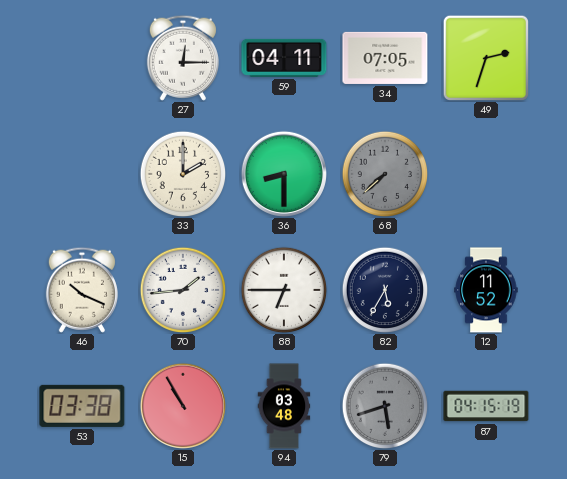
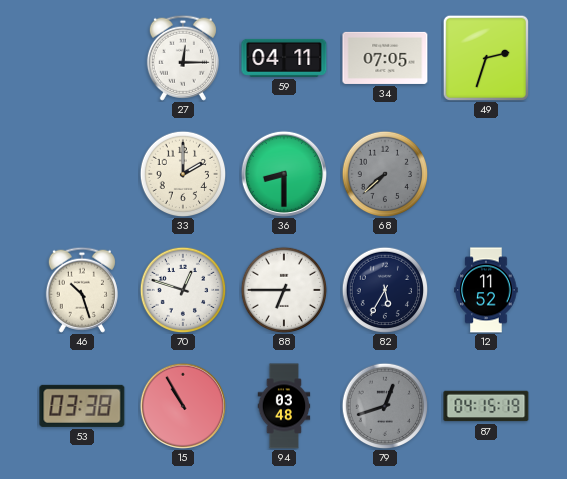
46: 10:19 -> 10:27 (82, 290)
70: 1:44 -> 12:48 (183, 290)
79: 5:42 -> 12:42 (385, 406)
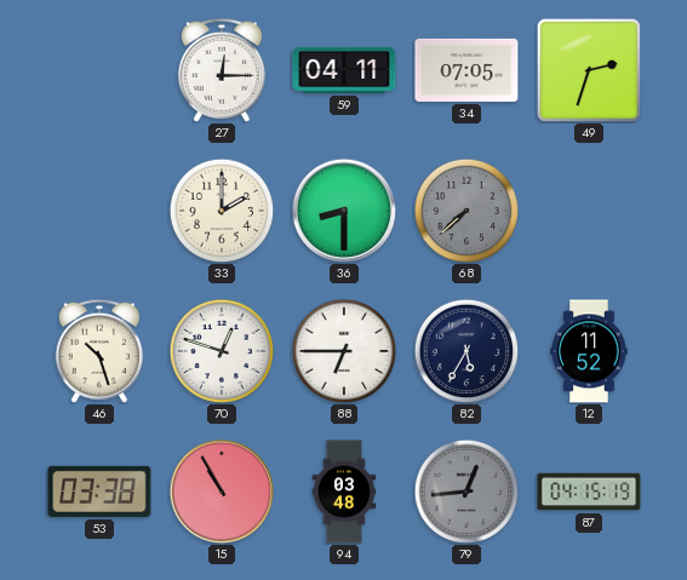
79: 12:42 -> 12:44 (466, 492)
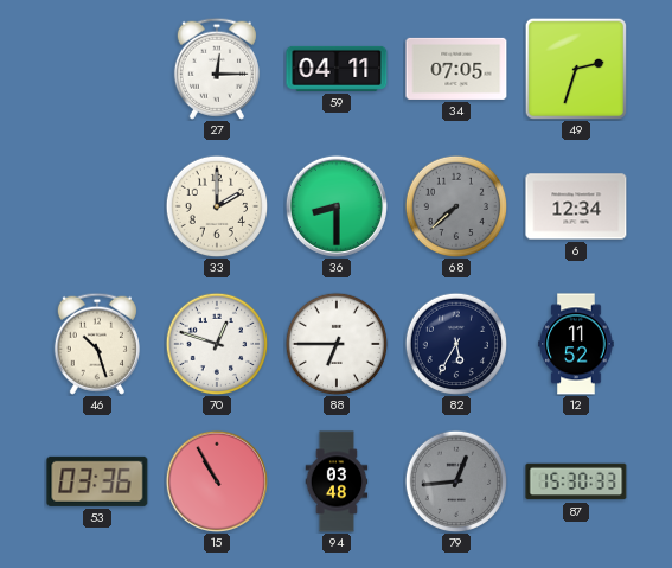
6: none -> 12:34 (576, 206)
53: 03:38 -> 03:36 (97, 481)
87: 04:15 -> 15:30 (576, 481)
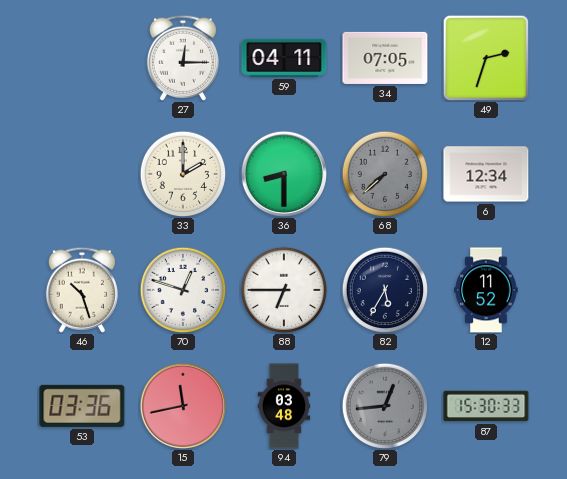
15: 10:55 -> 11:43 (183, 406)
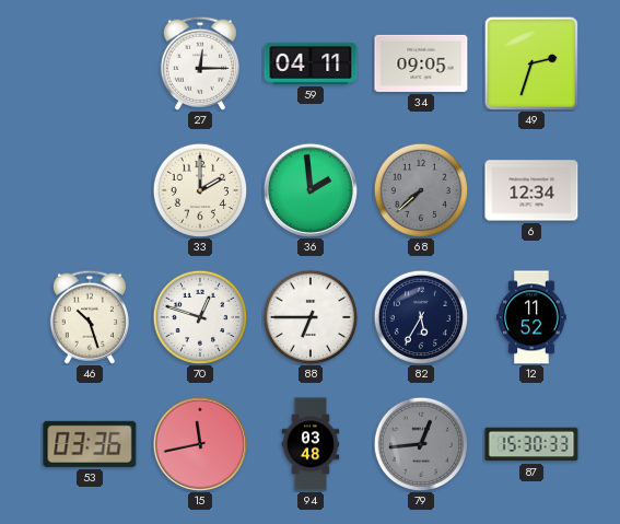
34: 07:05 -> 09:05 (421, 63)
36: 8:30 -> 1:59 (311, 190)
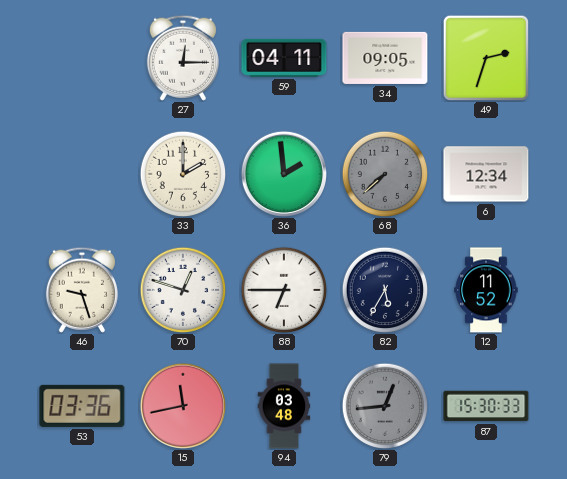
46: 10:27 -> 9:27 (82, 290)
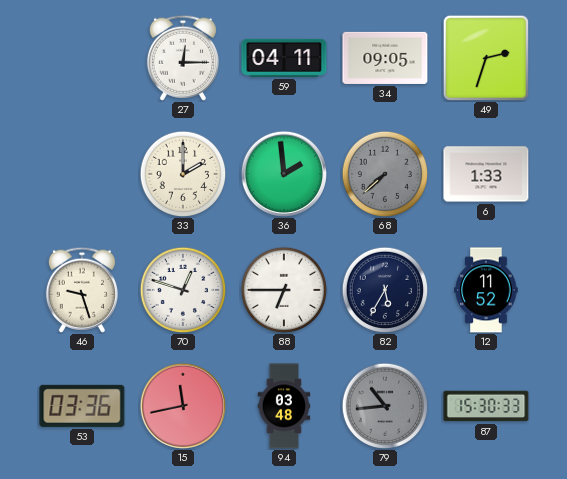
6: 12:34 -> 1:33 (486, 174)
79: 12:44 -> 10:44 (385, 406)
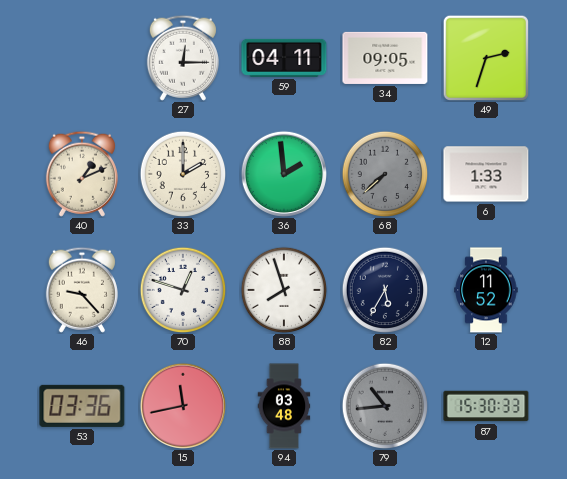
40: none -> 1:11 (82, 174)
46: 9:27 -> 9:23 (82, 290)
88: 6:45 -> 7:57 (284, 290)
